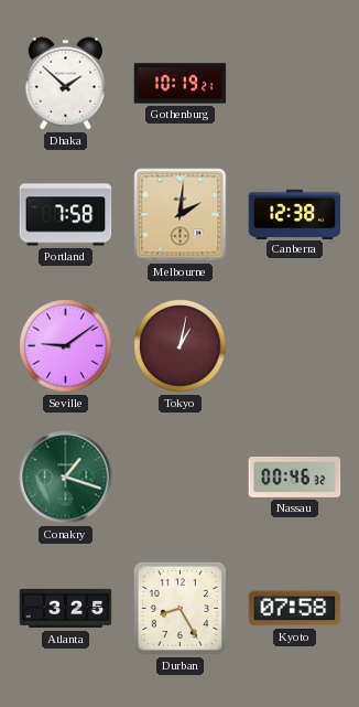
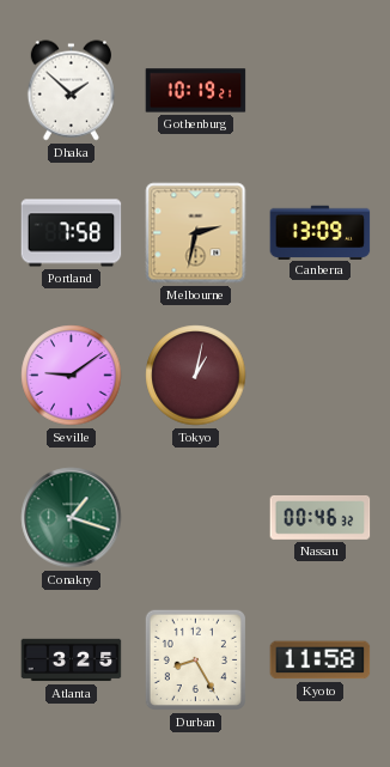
Melbourne: 2:01 -> 2:32 (196, 233)
Canberra: 12:38 -> 13:09 (321, 232)
Kyoto: 07:58 -> 11:58 (321, 661)
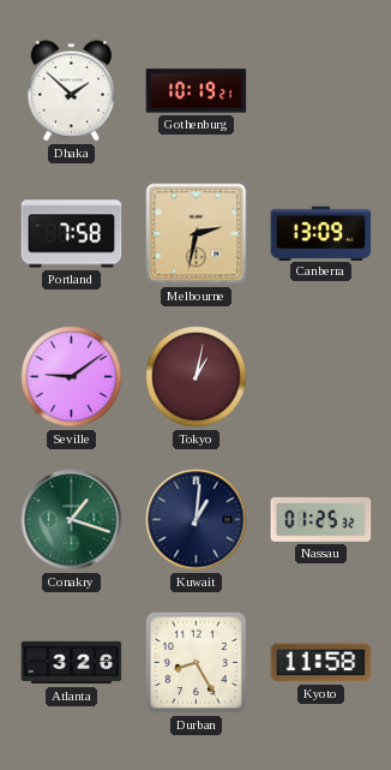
Kuwait: none -> 1:01 (197, 520)
Nassau: 00:46 -> 01:25 (321, 519)
Atlanta: 3:25 -> 3:26 (72, 663)
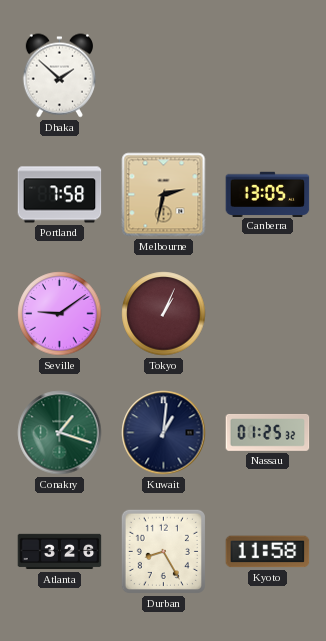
Gothenburg: 10:19 -> none (197, 91)
Canberra: 13:09 -> 13:05 (268, 194)
Tokyo: 1:02 -> 1:04 (164, 314)
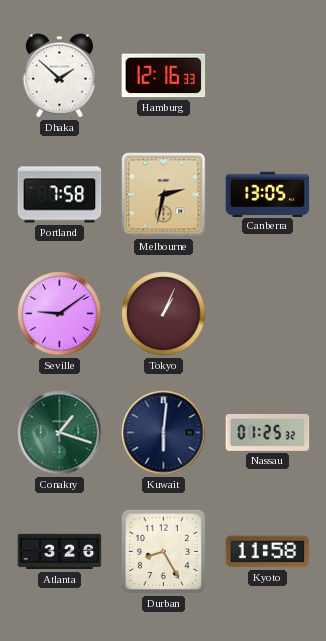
Hamburg: none -> 12:16 (164, 76)
Kuwait: 1:01 -> 6:01 (164, 433)
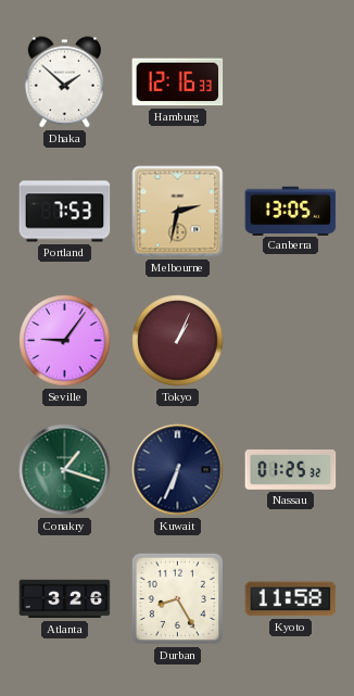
Portland: 7:58 -> 7:53 (65, 212)
Seville: 9:09 -> 9:06 (65, 341)
Kuwait: 6:01 -> 6:34 (178, 470)
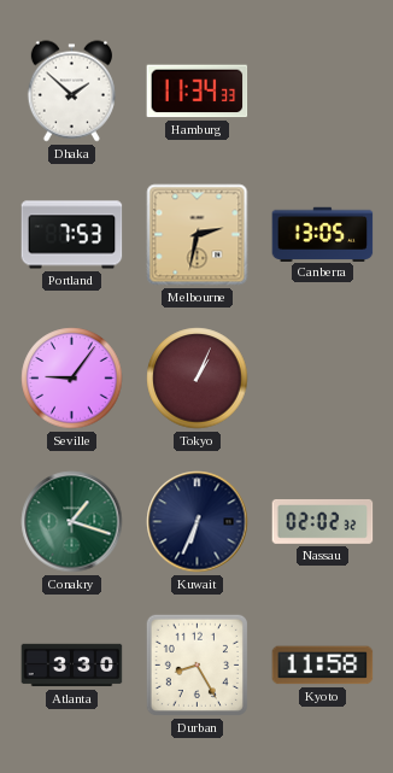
Hamburg: 12:16 -> 11:34 (198, 92)
Nassau: 01:25 -> 02:02 (323, 521)
Atlanta: 3:26 -> 3:30 (72, 666)
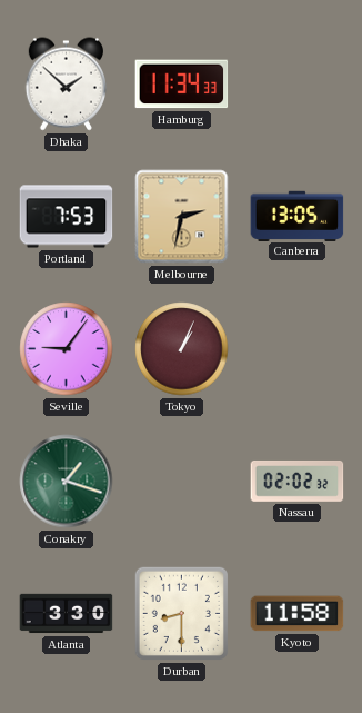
Kuwait: 6:34 -> none (198, 522)
Durban: 8:25 -> 8:30 (181, 613)
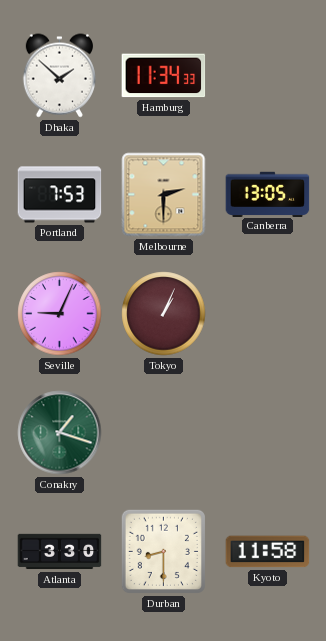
Melbourne: 2:32 -> 2:30 (164, 195)
Seville: 9:06 -> 9:04 (60, 314)
Nassau: 02:02 -> none (298, 481)
